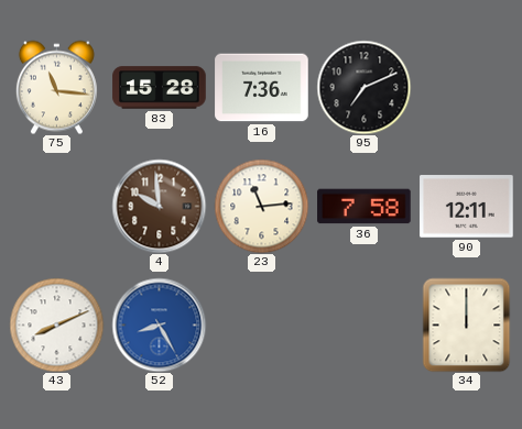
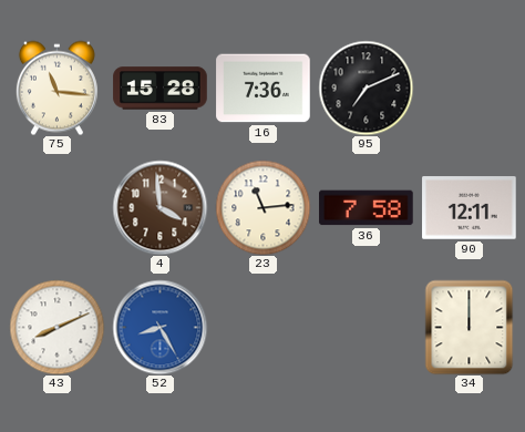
4: 9:59 -> 3:59 (159, 207)
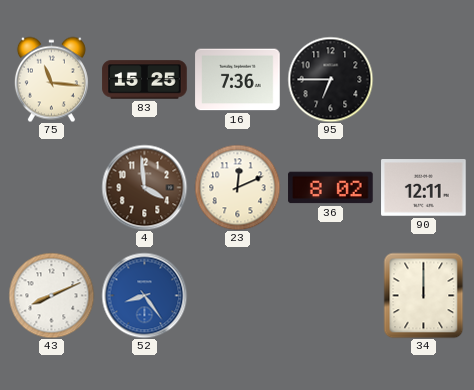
83: 15:28 -> 15:25 (145, 80)
95: 7:11 -> 6:45 (330, 79)
23: 11:14 -> 12:11 (237, 187)
36: 7:58 -> 8:02 (331, 188)
52: 8:25 -> 8:24 (144, 295)
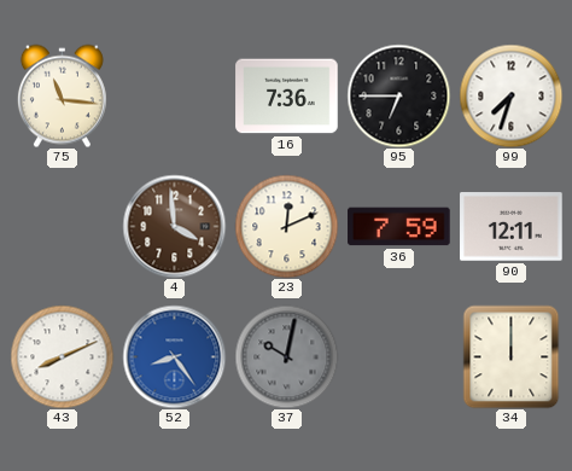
83: 15:25 -> none (145, 80)
99: none -> 7:33 (510, 95)
36: 8:02 -> 7:59 (399, 227)
37: none -> 10:02 (286, 356)
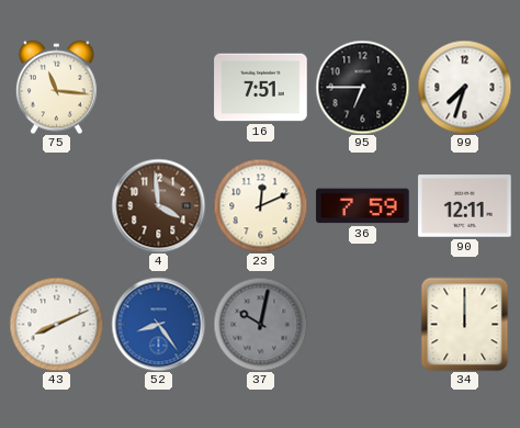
16: 7:36 -> 7:51 (261, 88)
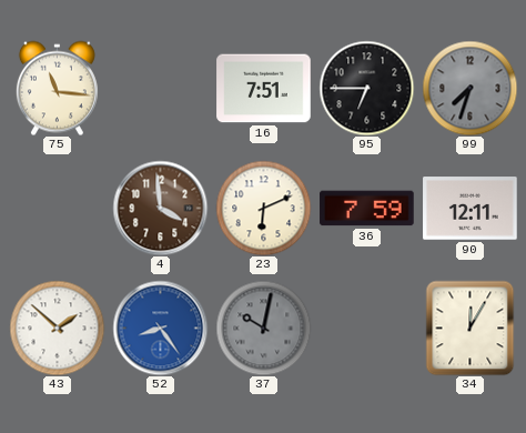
99 dial: white -> grey (469, 88)
23: 12:11 -> 6:11 (263, 208)
43: 8:11 -> 1:52 (57, 328)
34: 12:00 -> 12:05 (471, 328)
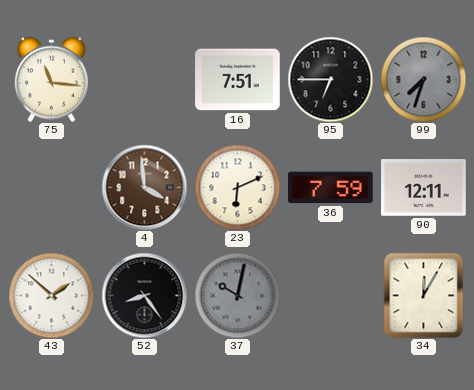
52 dial: blue -> black (144, 295)
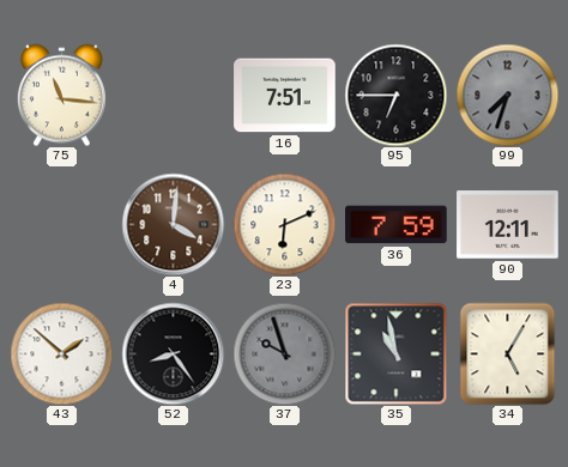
4: 3:59 -> 4:01 (173, 224)
37: 10:02 -> 9:57 (284, 353)
35: none -> 10:58 (395, 353)
34: 12:05 -> 5:05 (508, 353)
